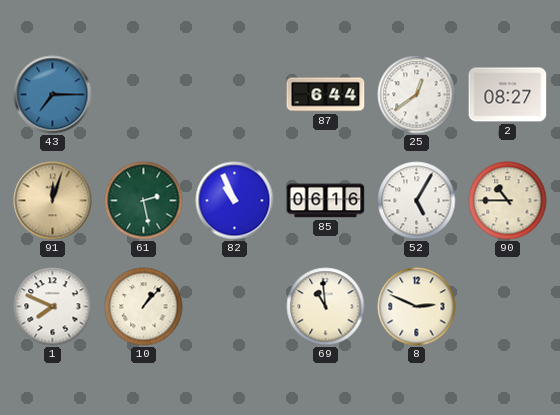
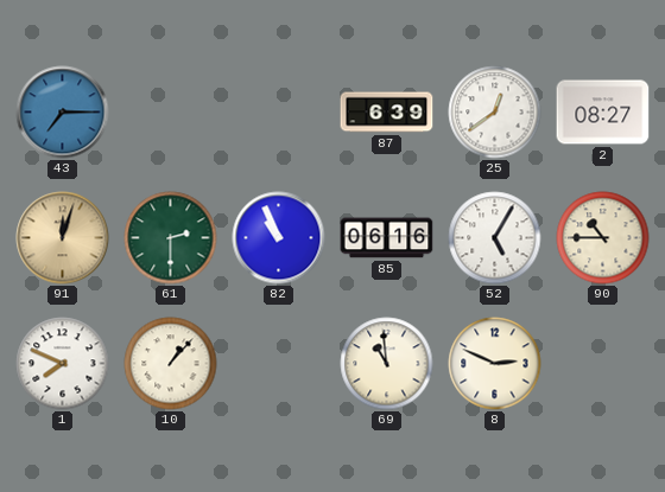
87: 6:44 -> 6:39 (387, 113)
61: 2:28 -> 2:30 (171, 238)
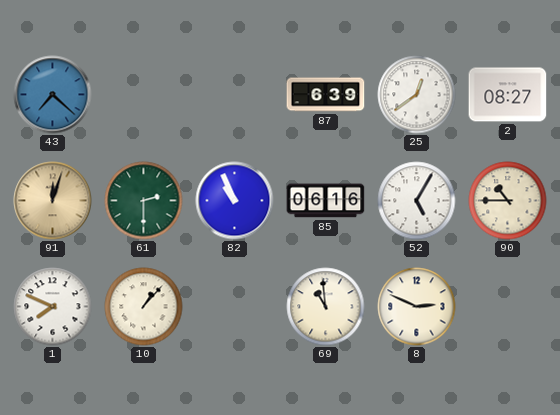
43: 7:15 -> 7:22 (53, 95)
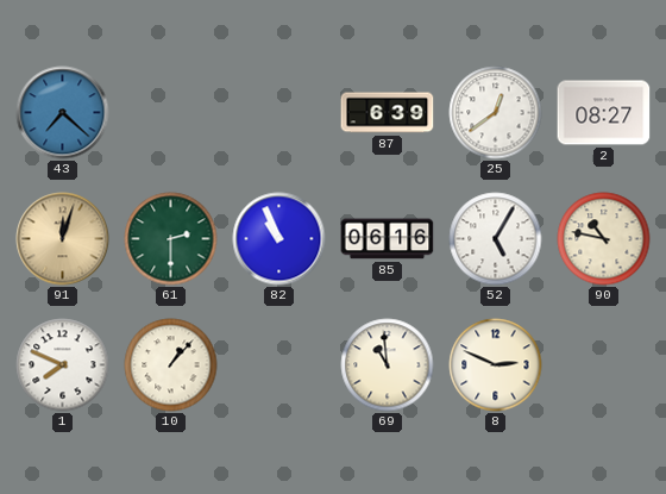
90: 10:45 -> 10:47 (604, 239)
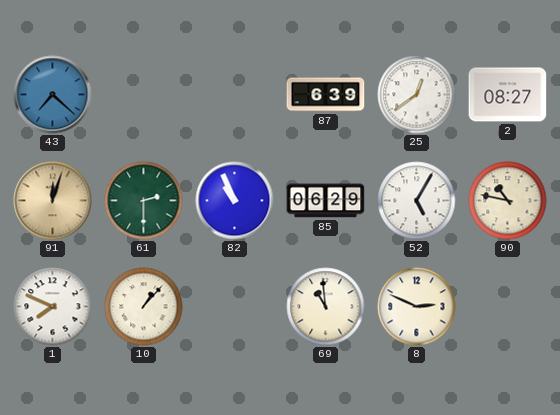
85: 06:16 -> 06:29 (326, 201)
